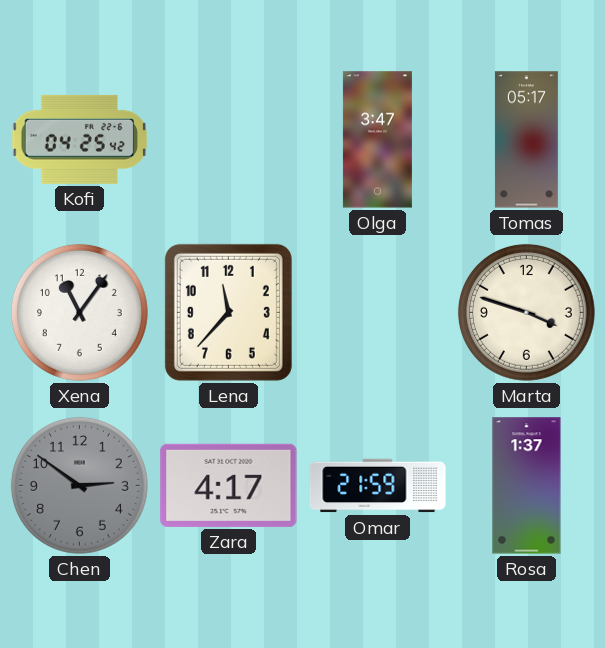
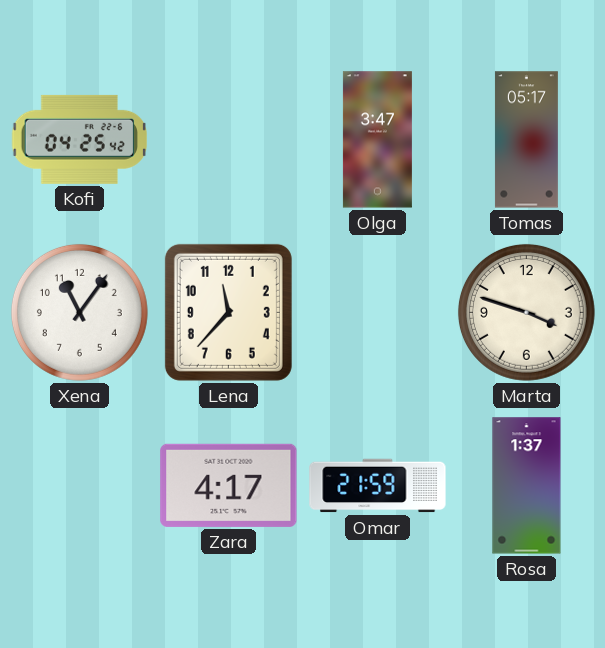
Chen: 2:51 -> none (79, 485)
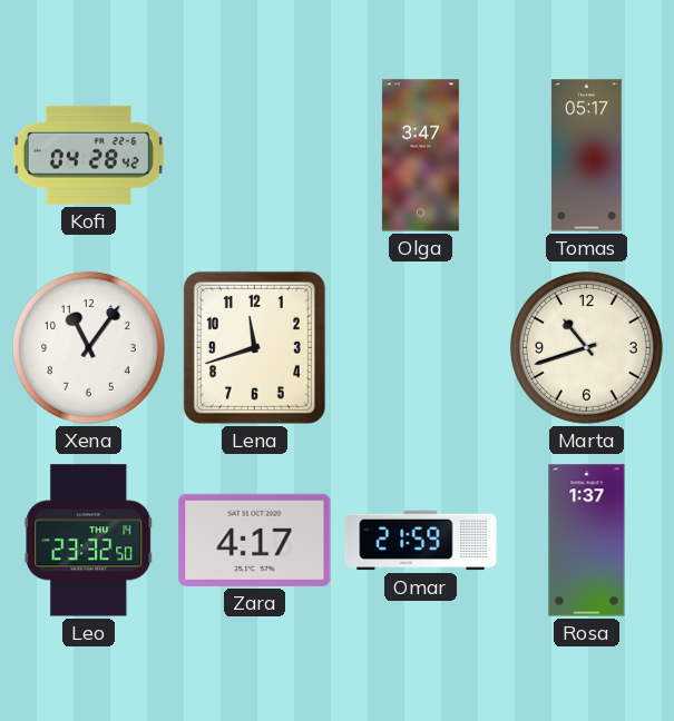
Kofi: 04:25 -> 04:28 (88, 155)
Lena: 11:37 -> 11:42 (254, 347)
Marta: 3:48 -> 10:42 (586, 347)
Leo: none -> 23:32 (89, 541)
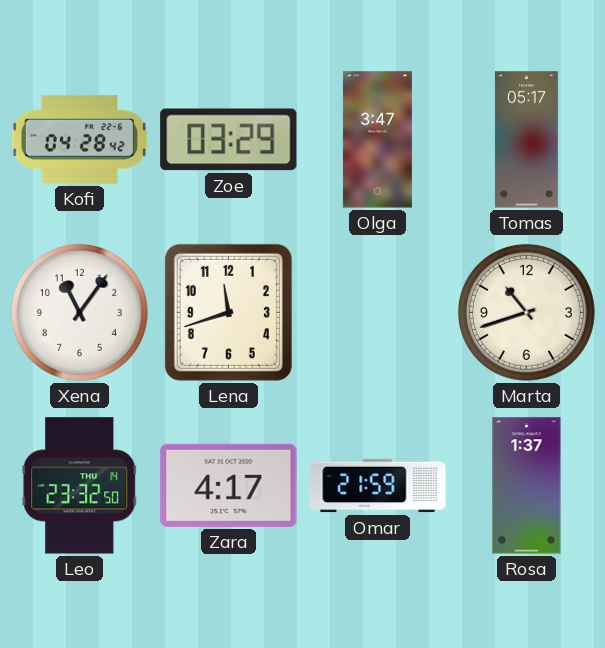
Zoe: none -> 03:29 (229, 140)
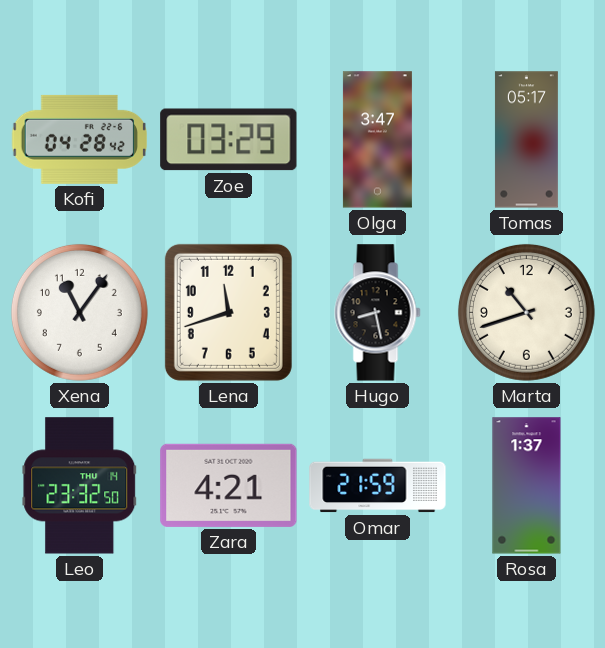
Hugo: none -> 8:28 (378, 313)
Zara: 4:17 -> 4:21 (229, 485)
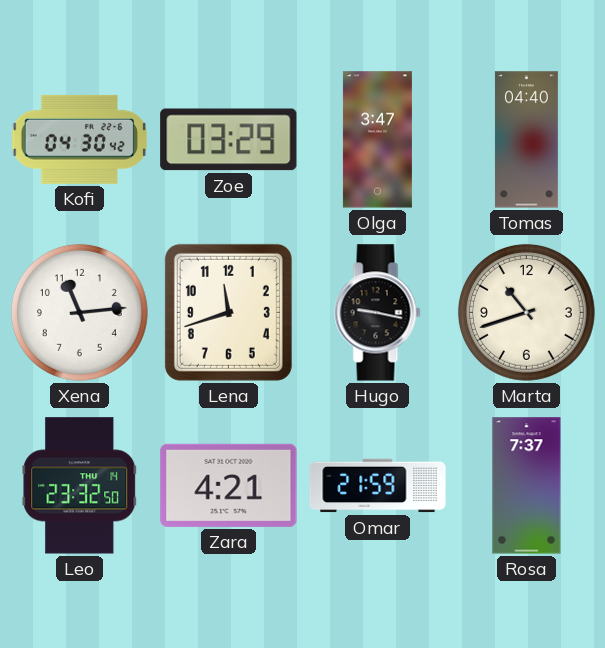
Kofi: 04:28 -> 04:30 (79, 139)
Tomas: 05:17 -> 04:40 (526, 140)
Xena: 11:06 -> 11:14 (79, 312)
Hugo: 8:28 -> 9:17 (378, 313)
Rosa: 1:37 -> 7:37 (527, 486)
